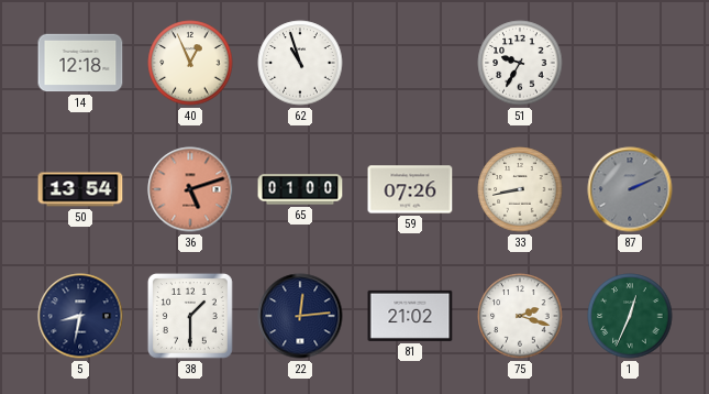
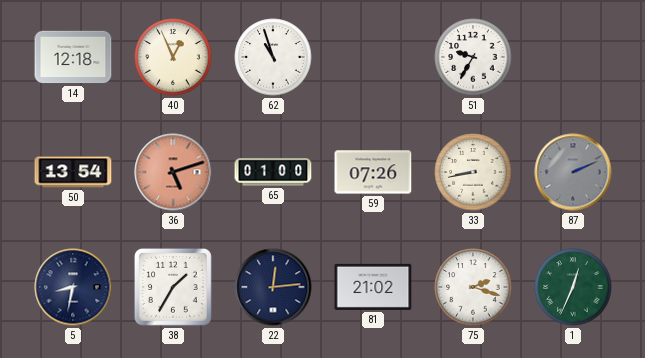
38: 1:30 -> 1:35 (173, 287)
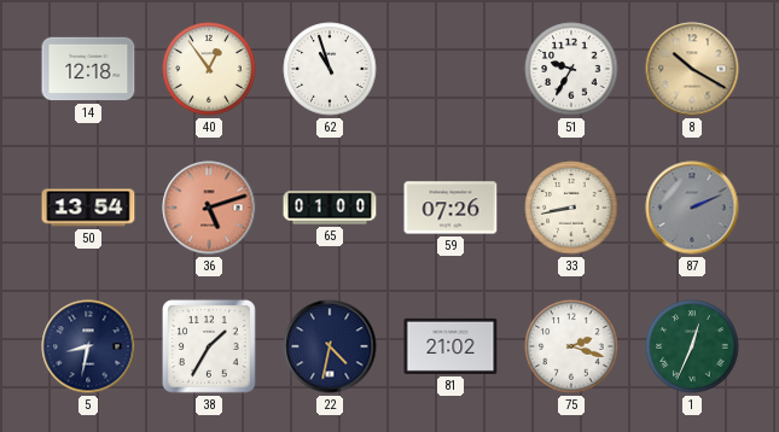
40: 12:56 -> 12:54 (209, 69)
8: none -> 10:20 (692, 69)
22: 12:14 -> 4:32 (330, 346)
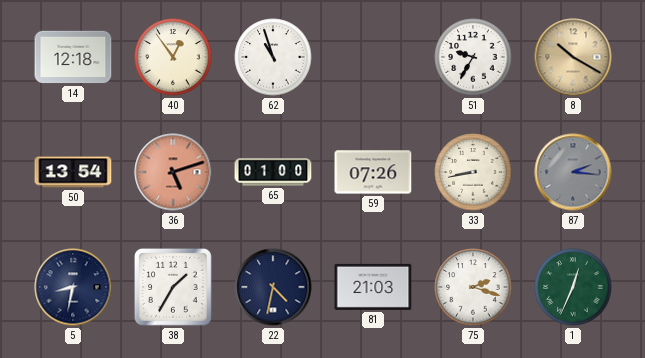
87: 2:11 -> 2:16 (573, 172)
81: 21:02 -> 21:03 (373, 287)
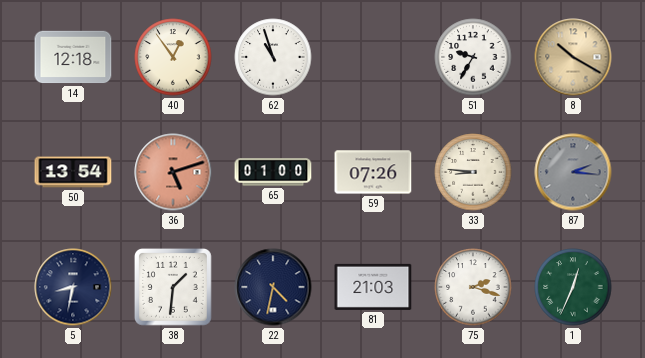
33: 8:43 -> 8:46 (473, 172)
38: 1:35 -> 1:31 (173, 287)
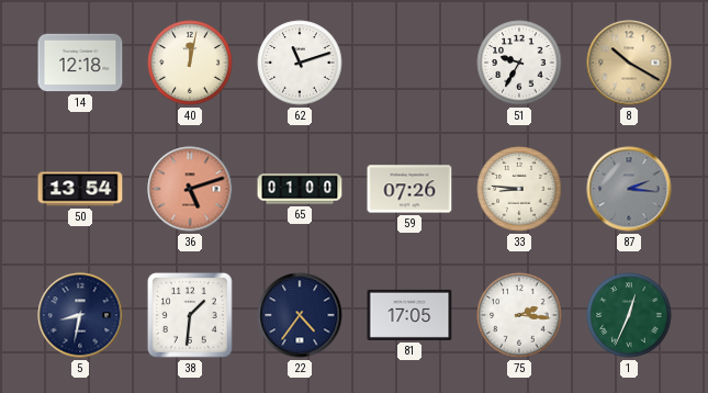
40: 12:54 -> 12:02 (190, 63)
62: 10:57 -> 11:12 (300, 63)
22: 4:32 -> 4:36 (300, 315)
81: 21:03 -> 17:05 (409, 315)
75: 2:18 -> 2:16 (519, 315)
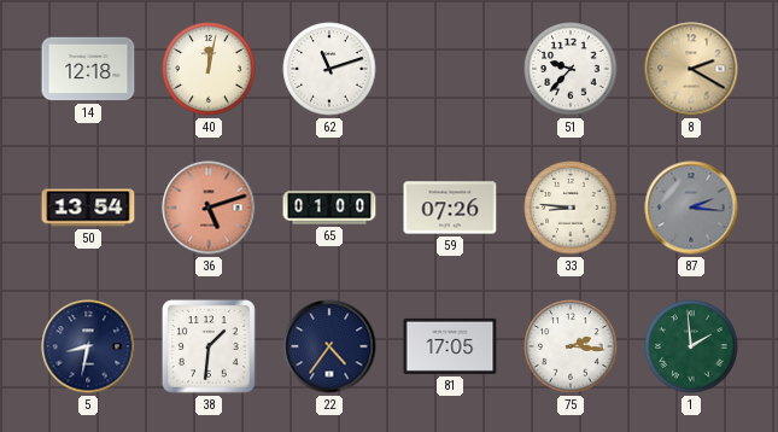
51: 9:35 -> 9:37 (571, 69)
8: 10:20 -> 2:20 (691, 69)
1: 12:34 -> 1:59 (691, 346)
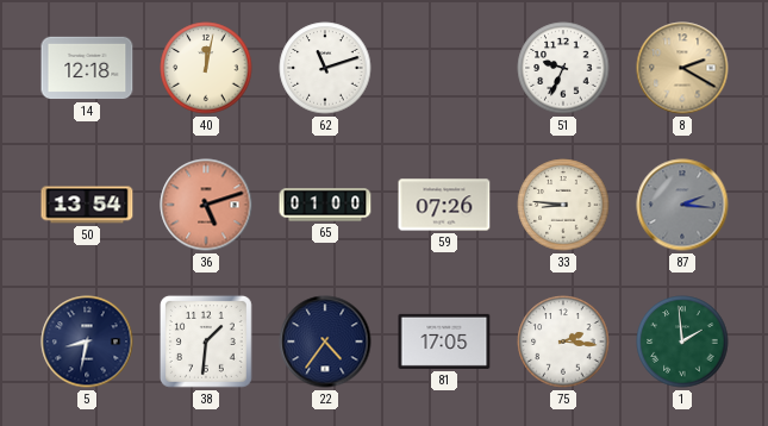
51: 9:37 -> 9:34 (563, 68)
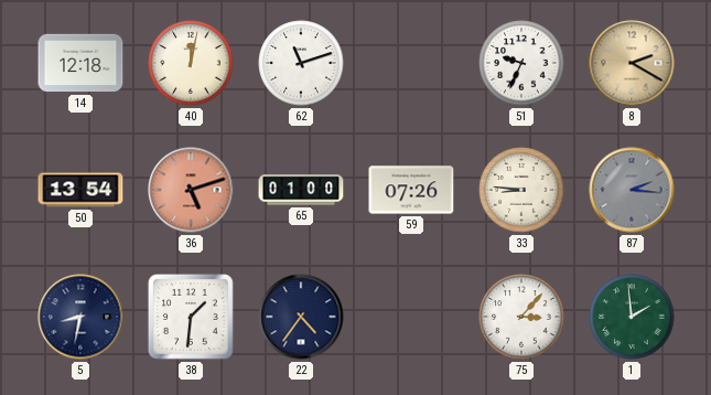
81: 17:05 -> none (444, 342)
75: 2:16 -> 3:07 (521, 317)
